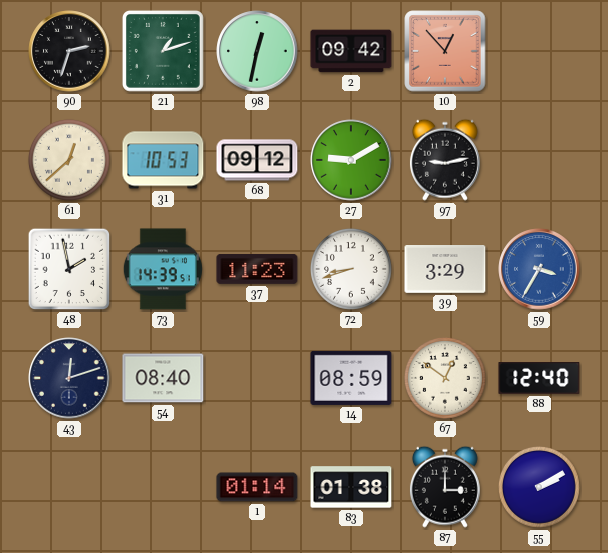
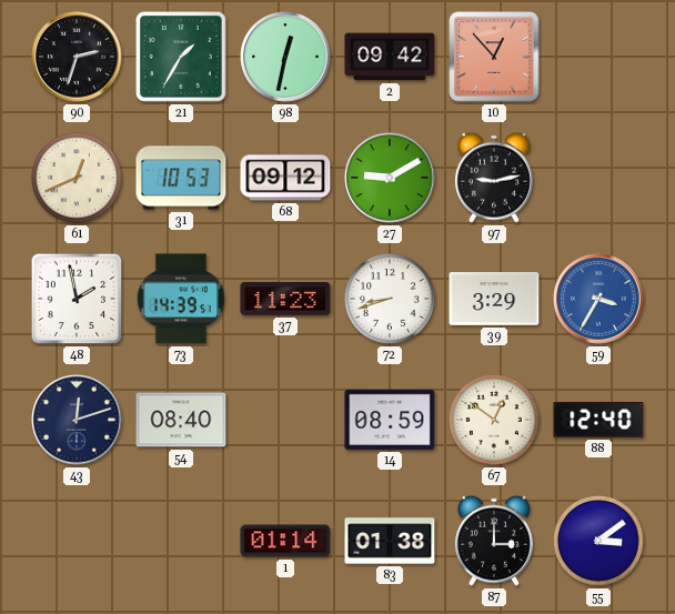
21: 1:12 -> 1:35 (181, 57)
61: 12:38 -> 12:41 (77, 178)
55: 2:10 -> 3:09 (598, 541)
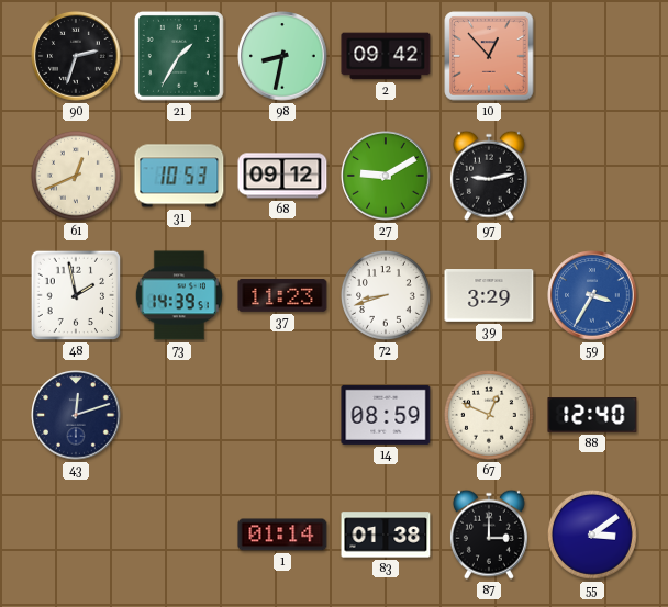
98: 12:32 -> 8:32 (282, 56)
54: 08:40 -> none (181, 420)
67: 12:51 -> 12:49 (489, 415)
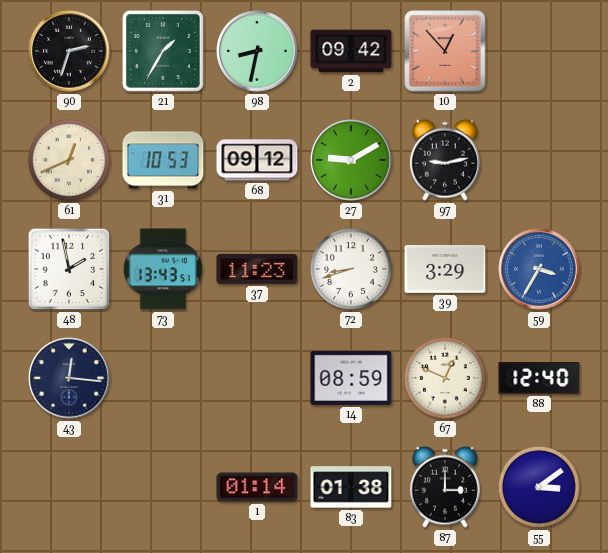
73: 14:39 -> 13:43 (163, 269)
43: 12:12 -> 12:16 (69, 378)
